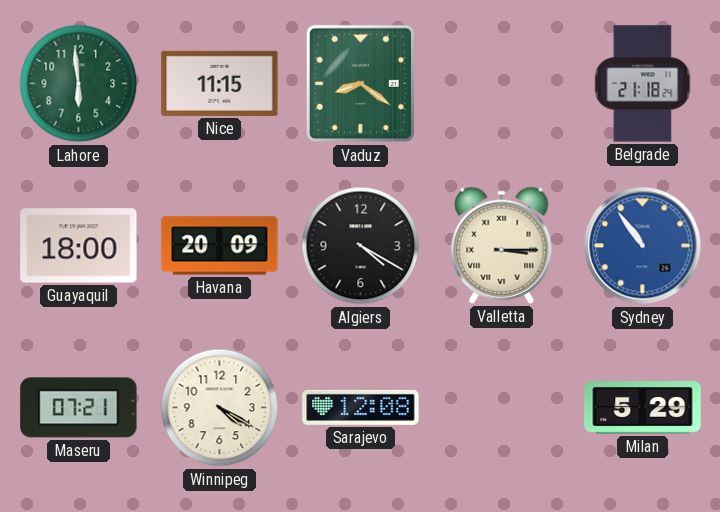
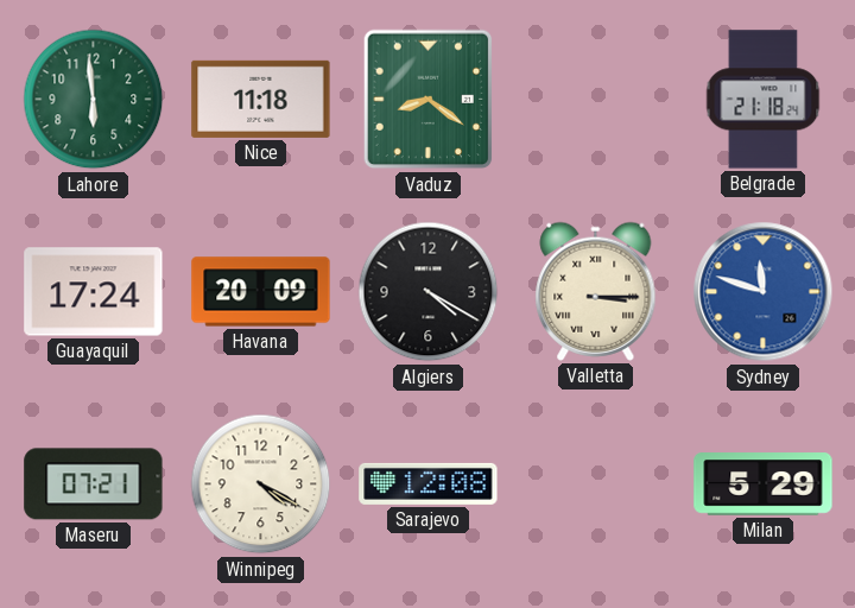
Nice: 11:15 -> 11:18 (261, 99)
Guayaquil: 18:00 -> 17:24 (94, 292)
Sydney: 10:54 -> 11:48 (764, 292)
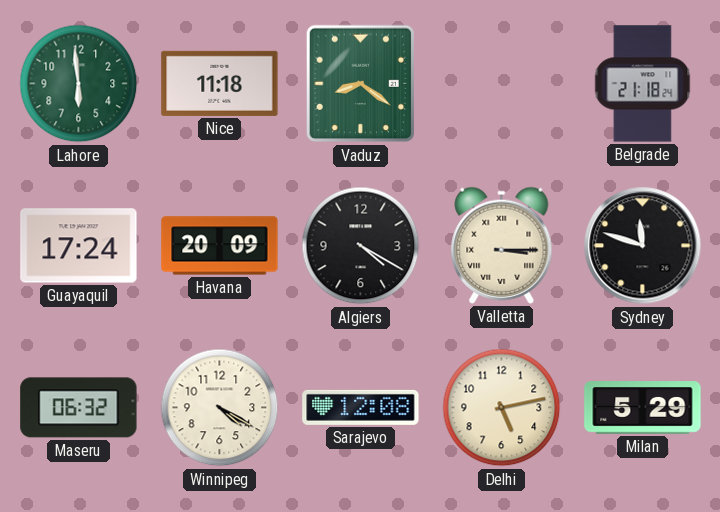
Sydney dial: blue -> black (643, 246)
Maseru: 07:21 -> 06:32 (79, 408)
Delhi: none -> 5:13 (502, 408)
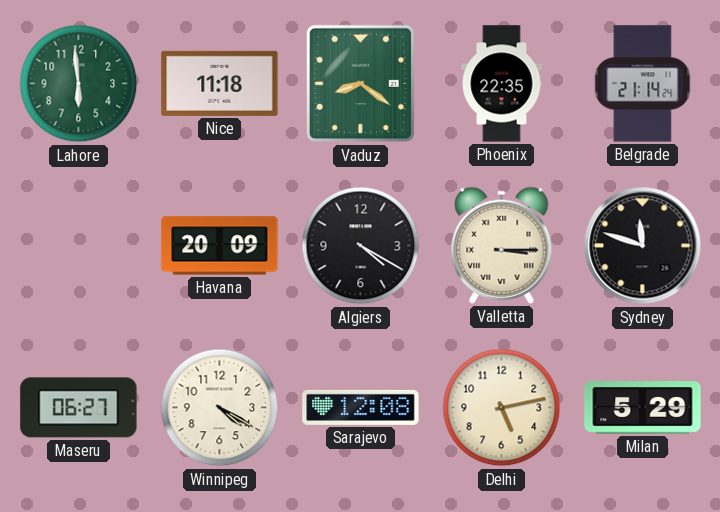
Phoenix: none -> 22:35 (502, 84)
Belgrade: 21:18 -> 21:14 (643, 84)
Guayaquil: 17:24 -> none (79, 246)
Maseru: 06:32 -> 06:27 (79, 408)
